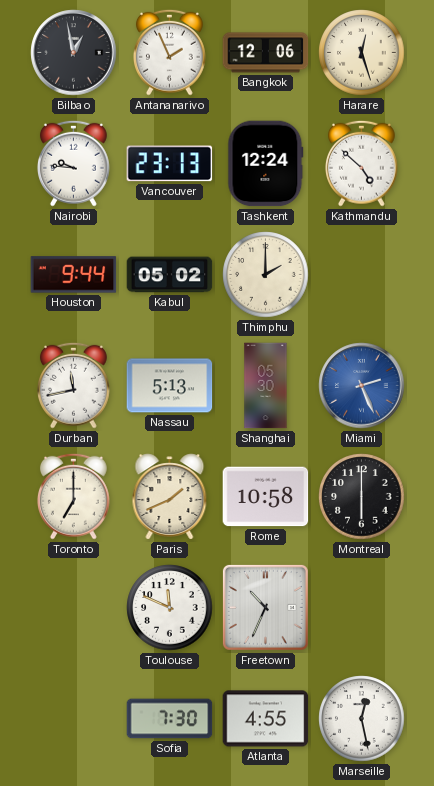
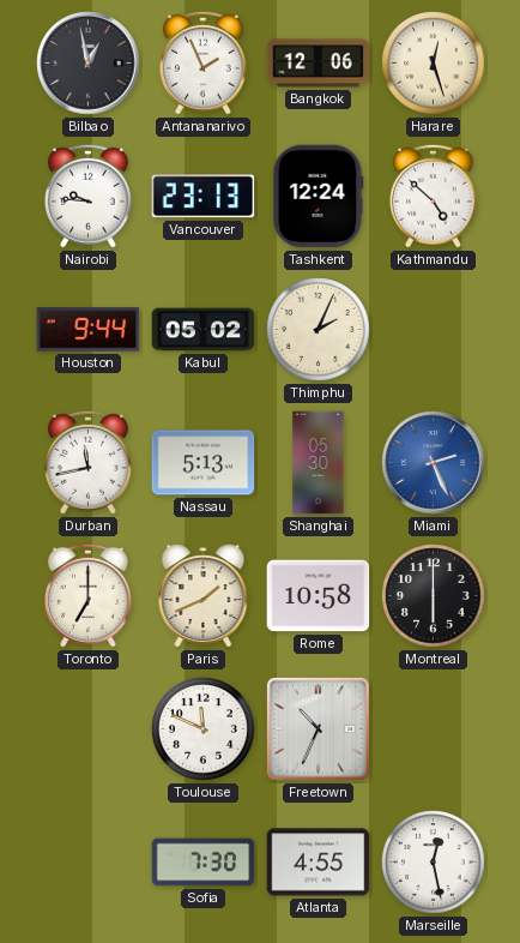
Thimphu: 2:00 -> 2:04 (319, 330)
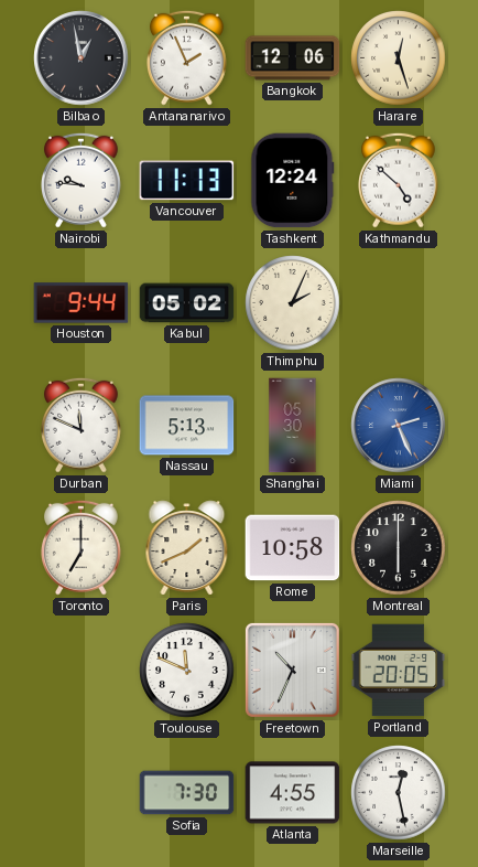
Vancouver: 23:13 -> 11:13 (187, 181)
Durban: 11:43 -> 11:49 (80, 425)
Portland: none -> 20:05 (399, 671)
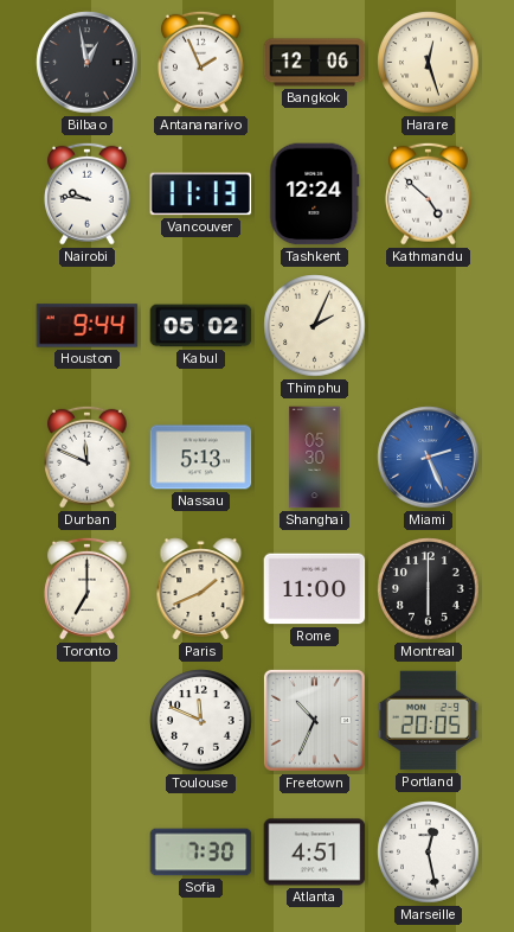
Rome: 10:58 -> 11:00 (315, 589)
Atlanta: 4:55 -> 4:51 (315, 853)
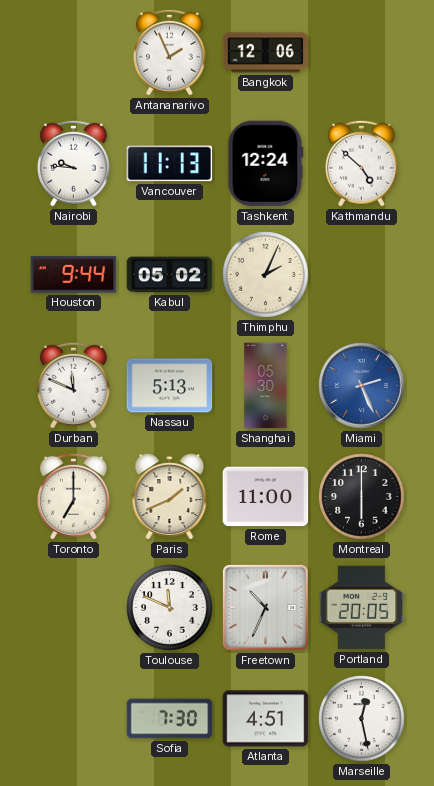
Bilbao: 12:58 -> none (88, 63)
Harare: 12:27 -> none (429, 63)
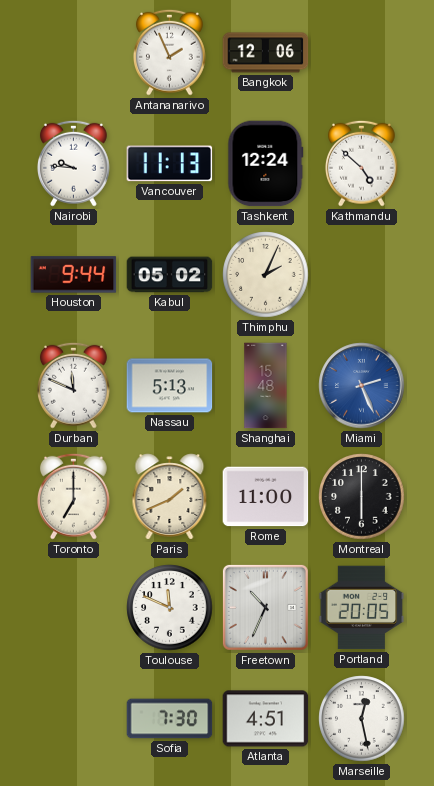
Shanghai: 05:30 -> 15:48 (266, 386)
